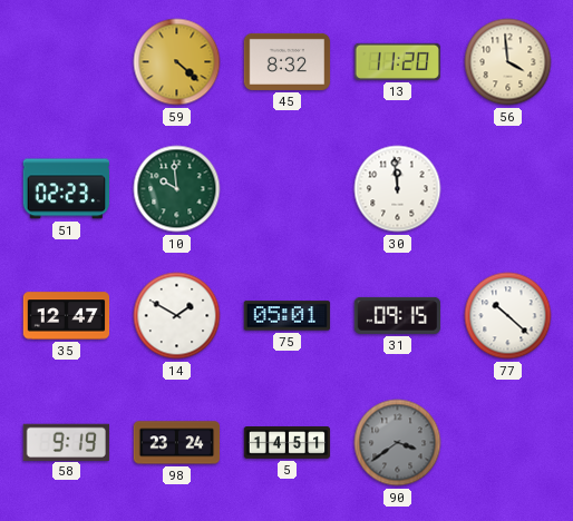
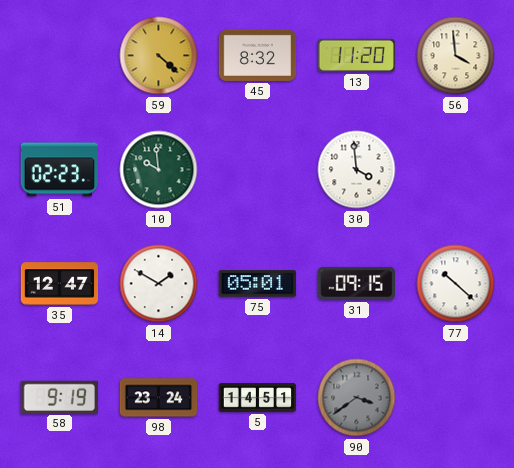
30: 11:59 -> 3:59 (357, 170)
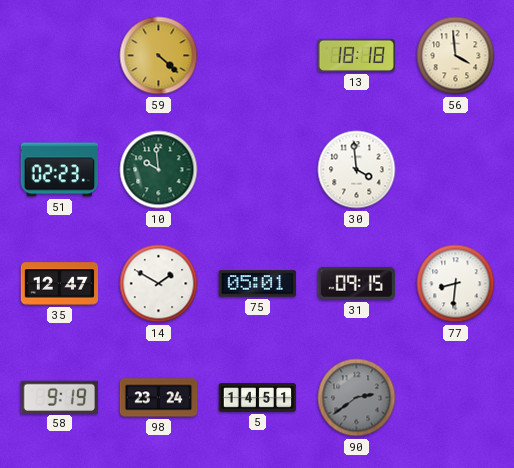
45: 8:32 -> none (258, 55)
13: 11:20 -> 18:18 (356, 55)
77: 10:22 -> 8:31 (456, 284)
90: 3:39 -> 2:39 (357, 398)
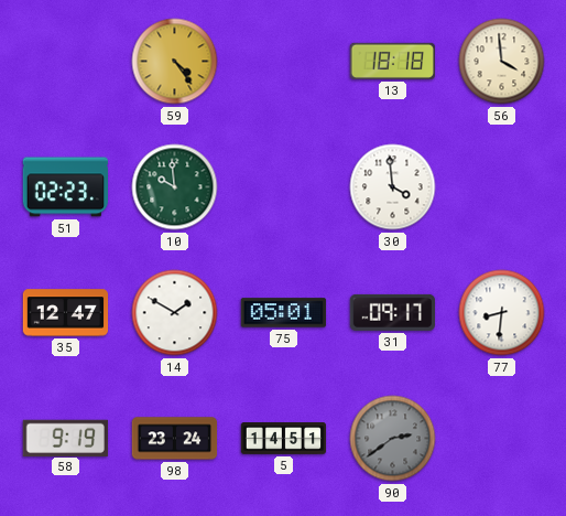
59: 4:22 -> 4:24 (175, 62)
31: 09:15 -> 09:17 (392, 312)
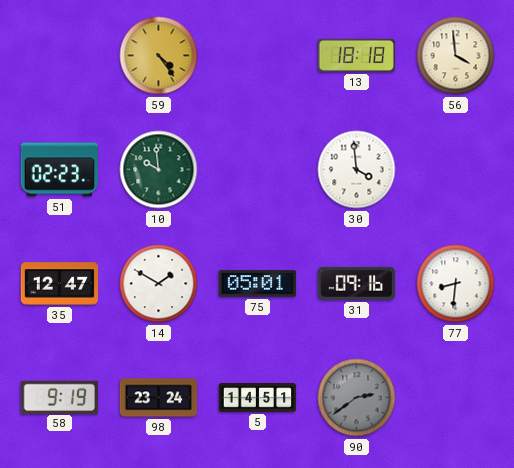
31: 09:17 -> 09:16 (356, 283)
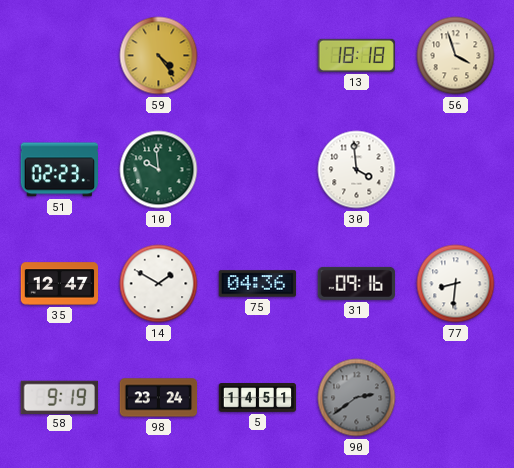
56: 3:59 -> 3:57 (456, 56)
75: 05:01 -> 04:36 (258, 284)
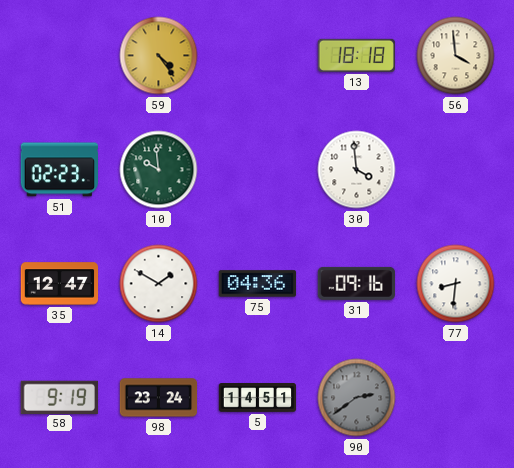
56: 3:57 -> 3:59 (456, 56)
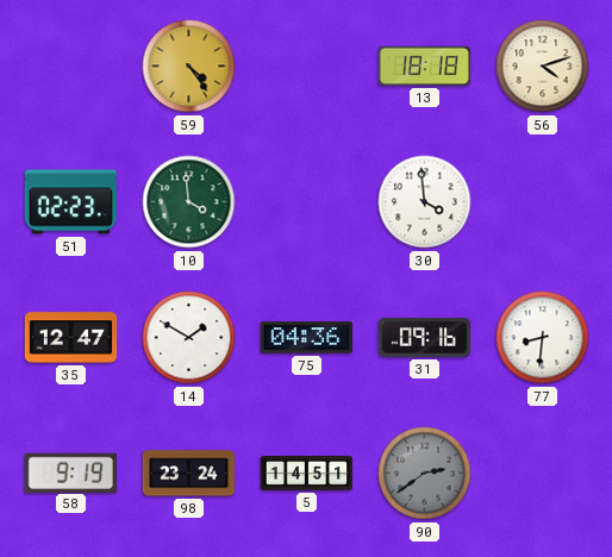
56: 3:59 -> 4:12 (543, 67)
10: 9:59 -> 3:59 (189, 202)
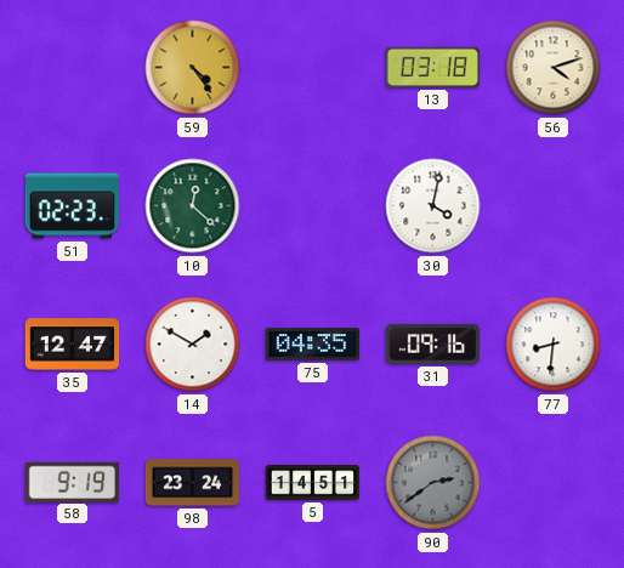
13: 18:18 -> 03:18 (432, 67)
10: 3:59 -> 12:22 (193, 206)
30: 3:59 -> 4:02 (433, 206)
75: 04:36 -> 04:35 (313, 345)
